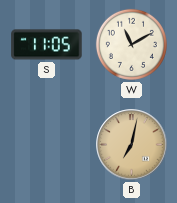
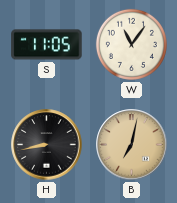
W: 11:10 -> 11:06 (131, 44)
H: none -> 8:43 (47, 145)
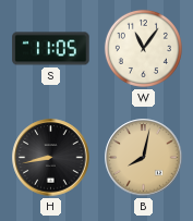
B: 7:02 -> 8:02 (144, 158)
